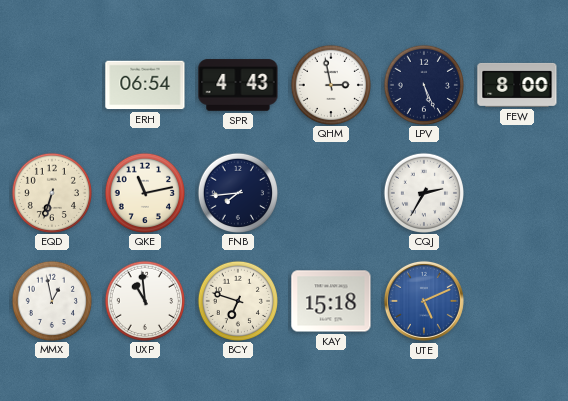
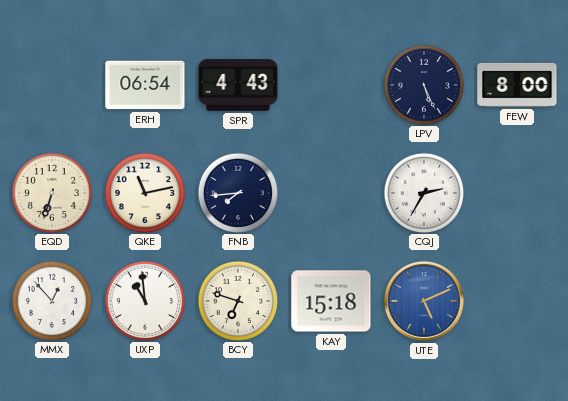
QHM: 2:58 -> none (330, 84)
MMX: 12:58 -> 12:53 (51, 300)
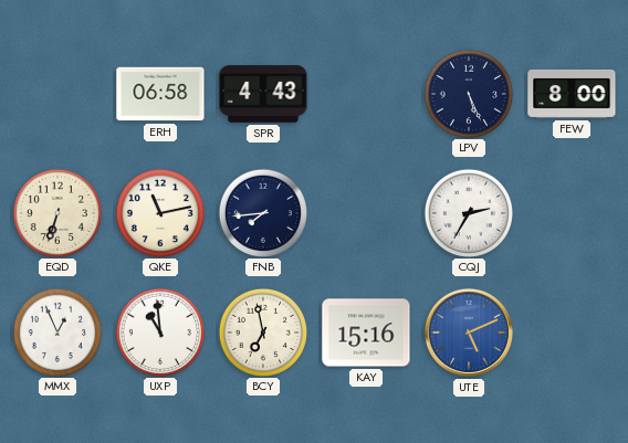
ERH: 06:54 -> 06:58 (160, 94)
MMX: 12:53 -> 12:56 (56, 331)
BCY: 6:48 -> 6:58 (262, 331)
KAY: 15:18 -> 15:16 (366, 333)
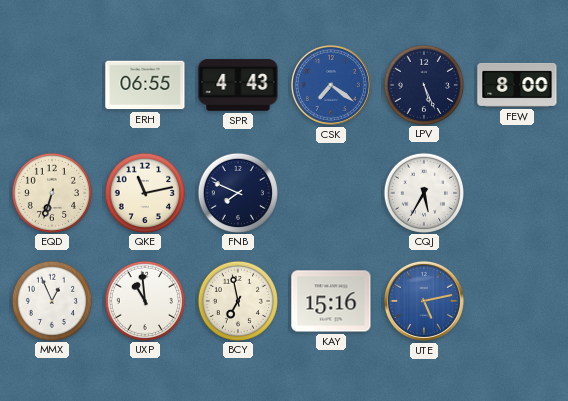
ERH: 06:58 -> 06:55 (145, 85)
CSK: none -> 7:21 (331, 85)
FNB: 7:44 -> 7:49 (237, 192)
CQJ: 2:35 -> 5:35 (423, 192)
UTE: 5:11 -> 5:13 (424, 301)
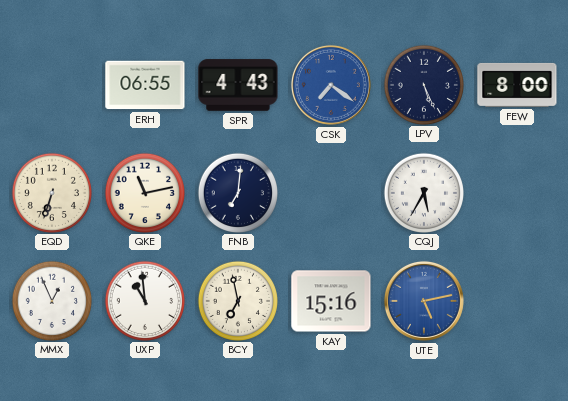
FNB: 7:49 -> 7:01 (237, 192)
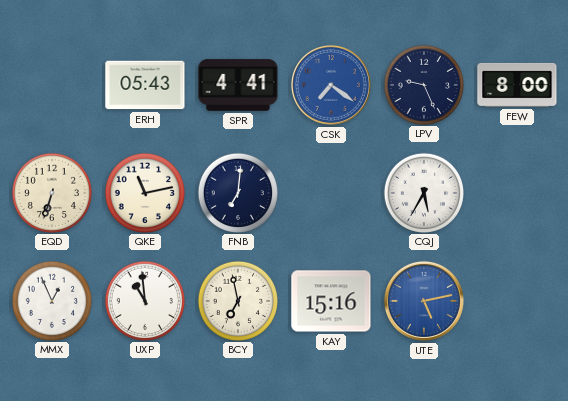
ERH: 06:55 -> 05:43 (145, 85)
SPR: 4:43 -> 4:41 (238, 85)
LPV: 5:26 -> 9:26 (423, 84)
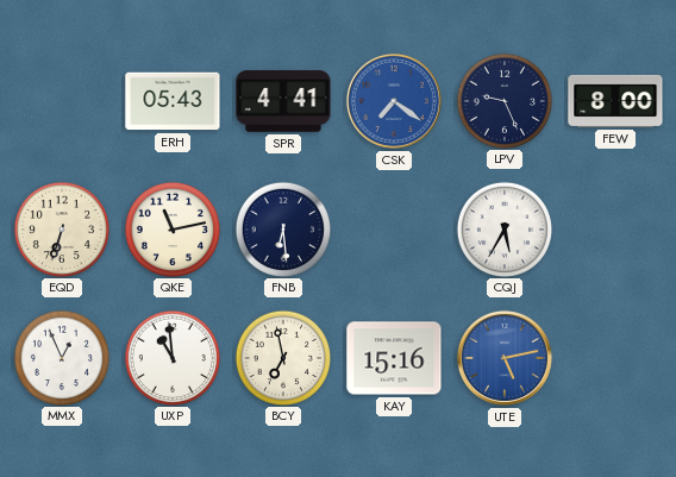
FNB: 7:01 -> 6:29 (282, 228)
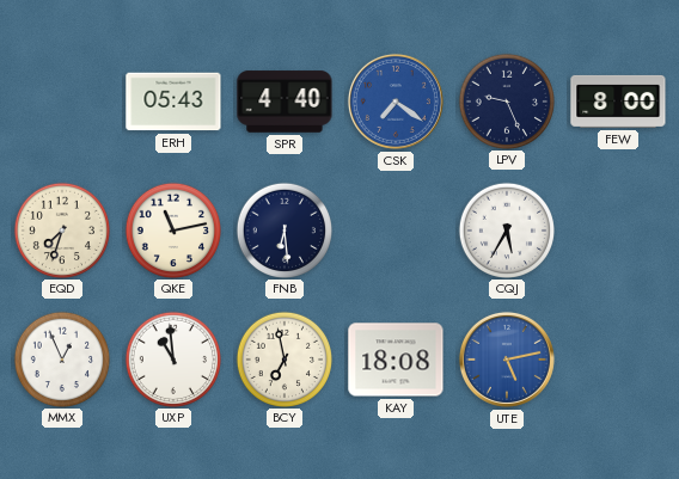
SPR: 4:41 -> 4:40 (285, 102)
EQD: 6:33 -> 7:33 (61, 229)
KAY: 15:16 -> 18:08 (396, 360)
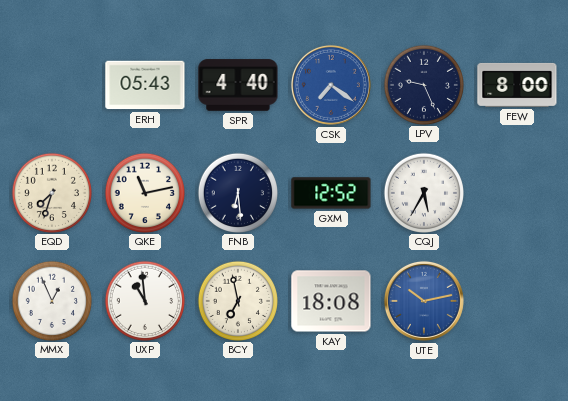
GXM: none -> 12:52 (331, 193)
UTE: 5:13 -> 10:13 (424, 301)
